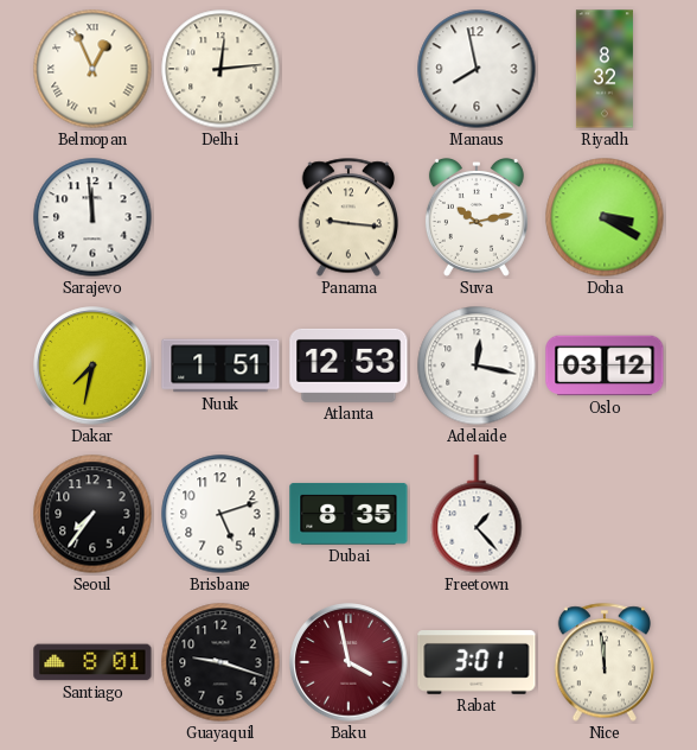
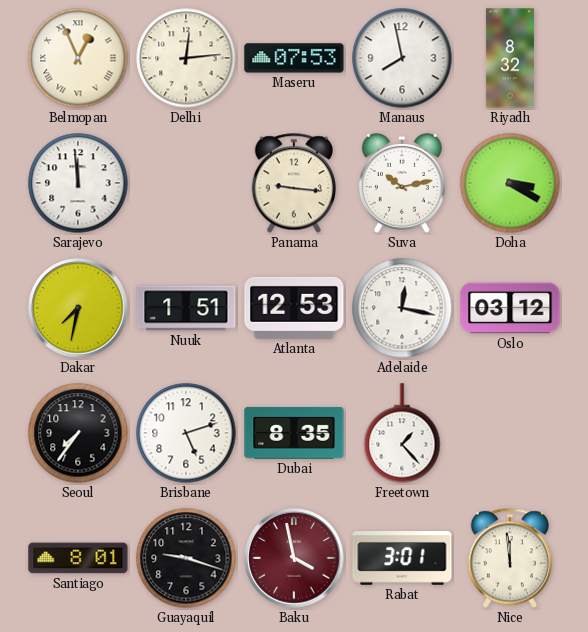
Maseru: none -> 07:53 (294, 58)
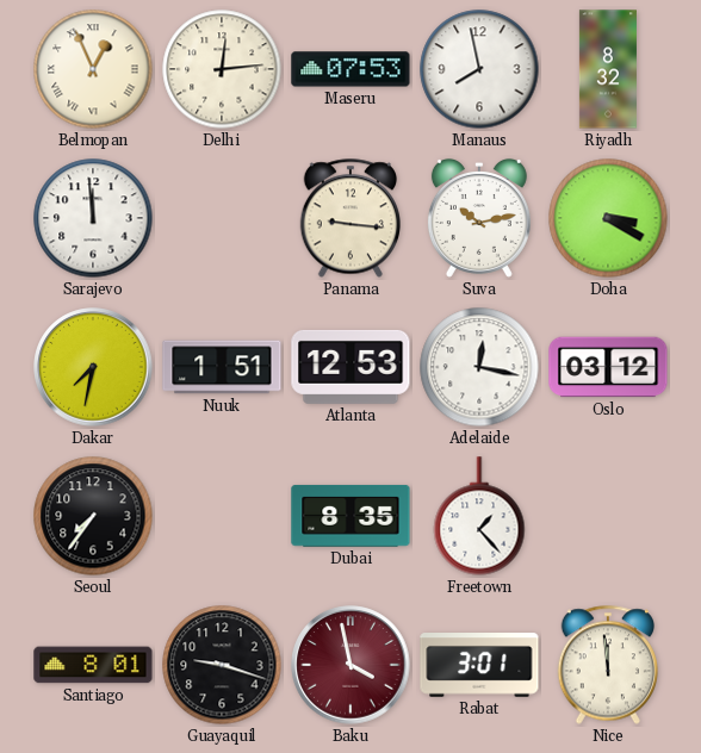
Brisbane: 5:12 -> none (186, 433)
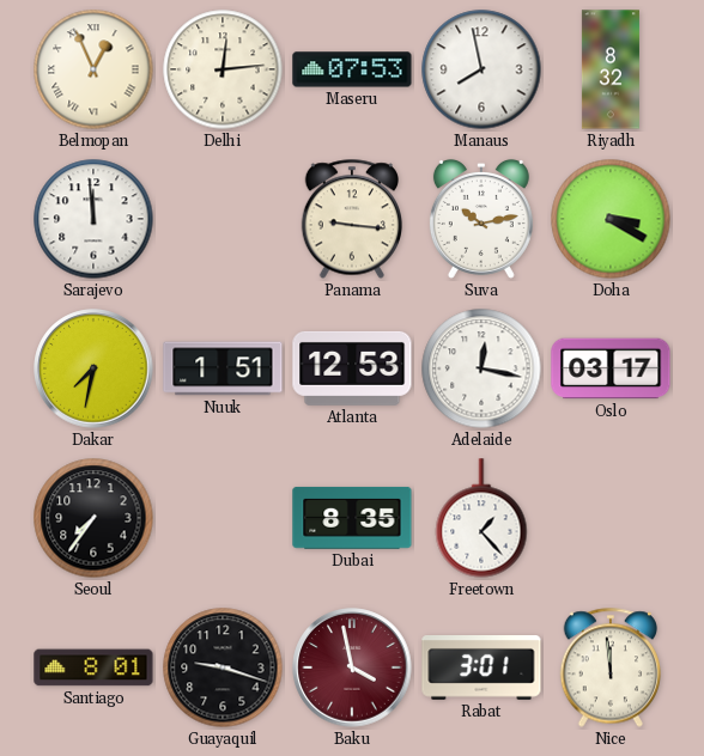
Oslo: 03:12 -> 03:17 (611, 368)
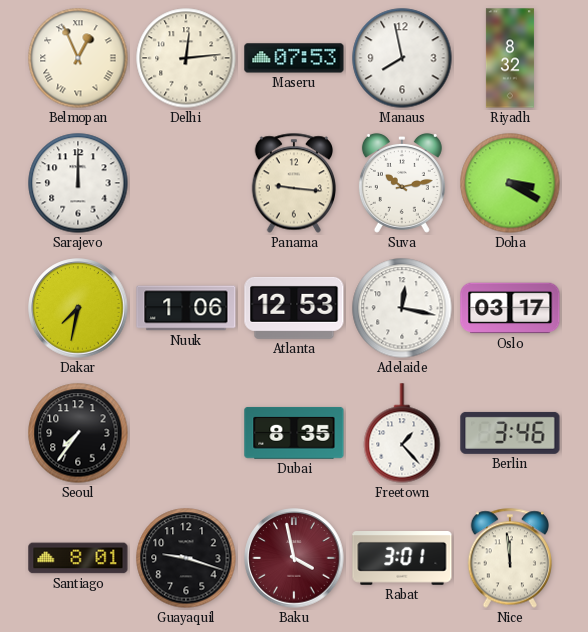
Sarajevo: 11:59 -> 12:00 (78, 183)
Nuuk: 1:51 -> 1:06 (186, 308)
Berlin: none -> 3:46 (510, 433)
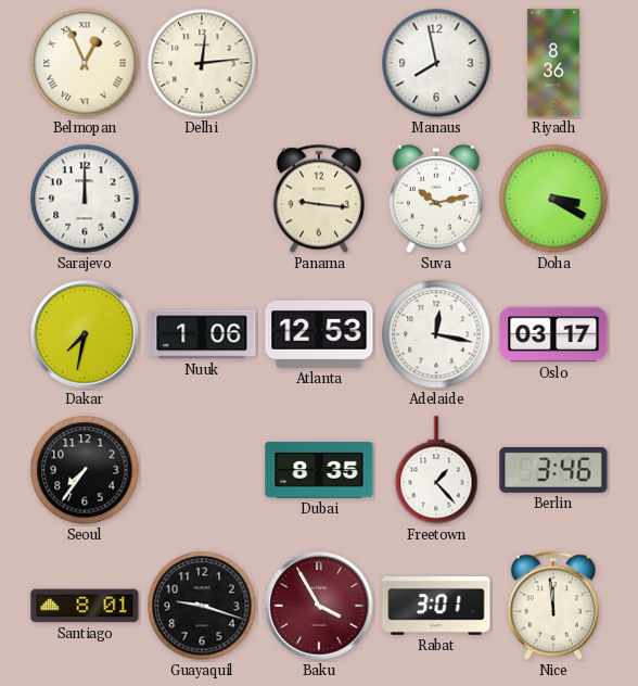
Maseru: 07:53 -> none (294, 58)
Riyadh: 8:32 -> 8:36 (553, 63)
Baku: 3:58 -> 3:55 (319, 606)
